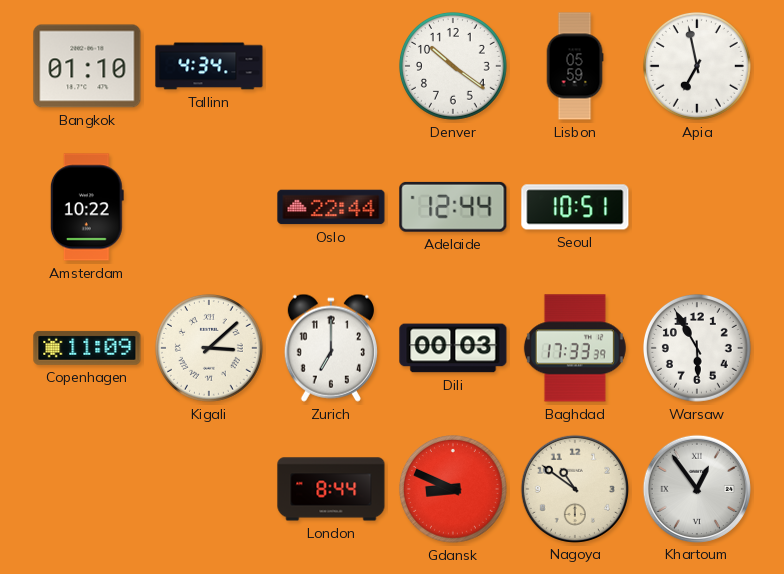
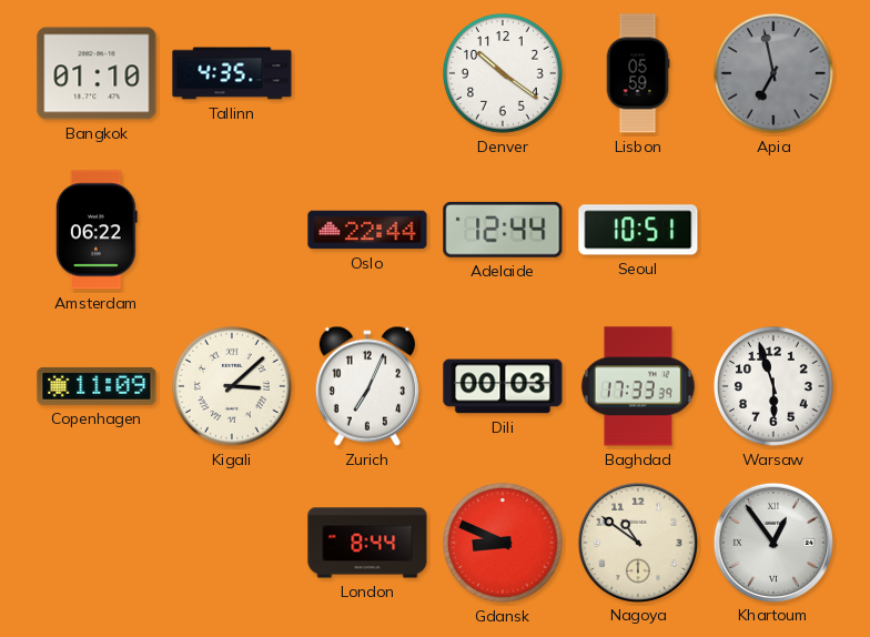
Tallinn: 4:34 -> 4:35 (232, 73)
Apia dial: white -> grey (775, 74)
Amsterdam: 10:22 -> 06:22 (97, 230)
Zurich: 7:00 -> 7:04 (367, 386)
Warsaw: 5:55 -> 5:57 (775, 387)
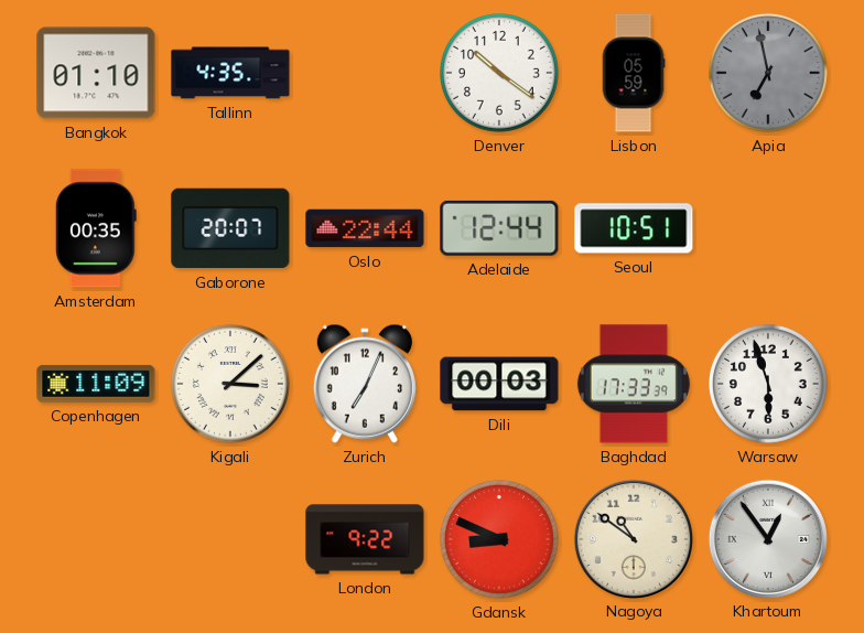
Amsterdam: 06:22 -> 00:35 (96, 228)
Gaborone: none -> 20:07 (230, 228)
London: 8:44 -> 9:22 (365, 539)
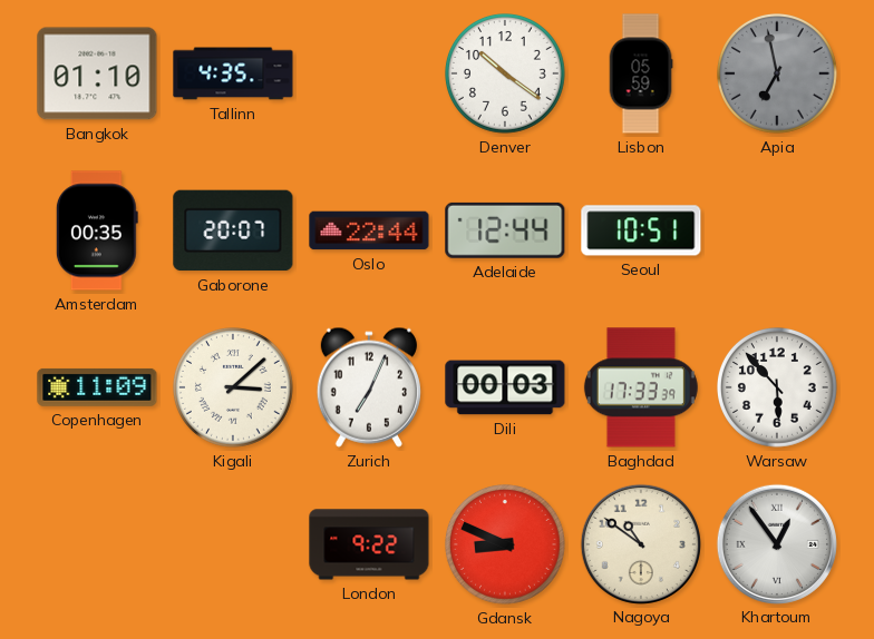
Warsaw: 5:57 -> 5:53 (778, 389)
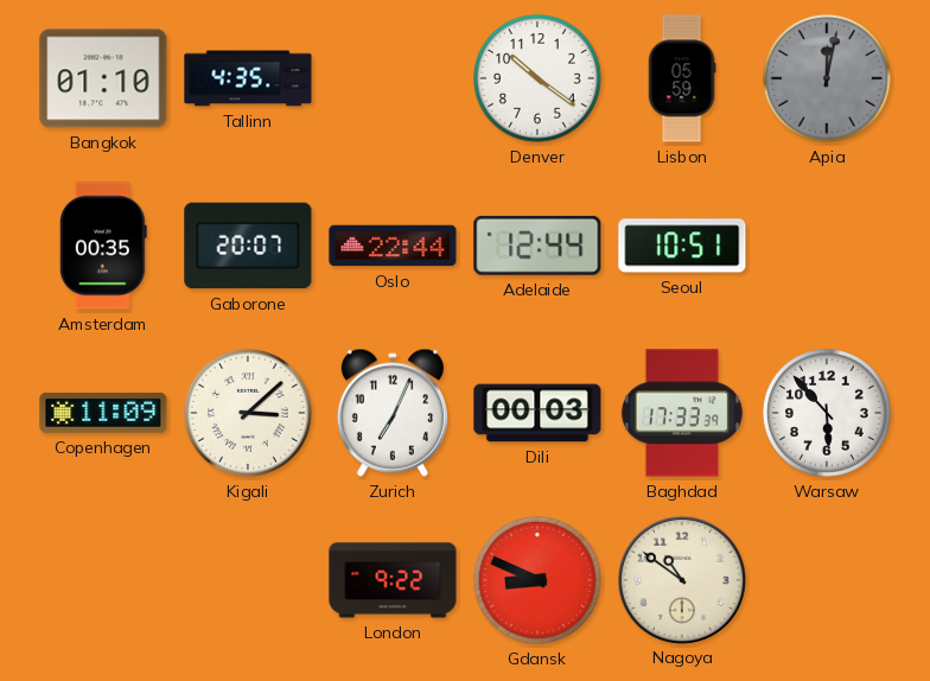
Apia: 6:58 -> 12:02 (828, 79)
Khartoum: 12:54 -> none (776, 543)
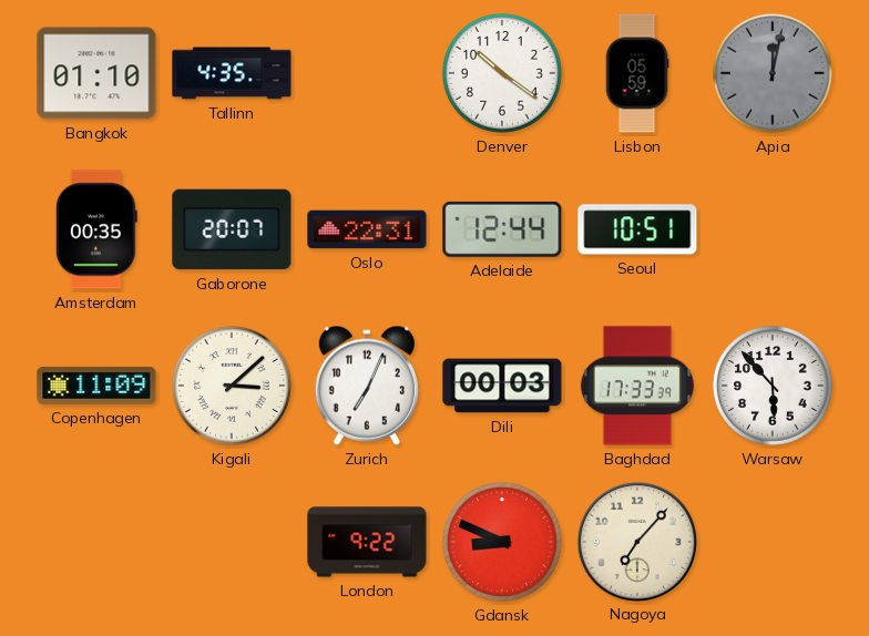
Oslo: 22:44 -> 22:31 (367, 229)
Nagoya: 10:51 -> 7:07 (636, 541)
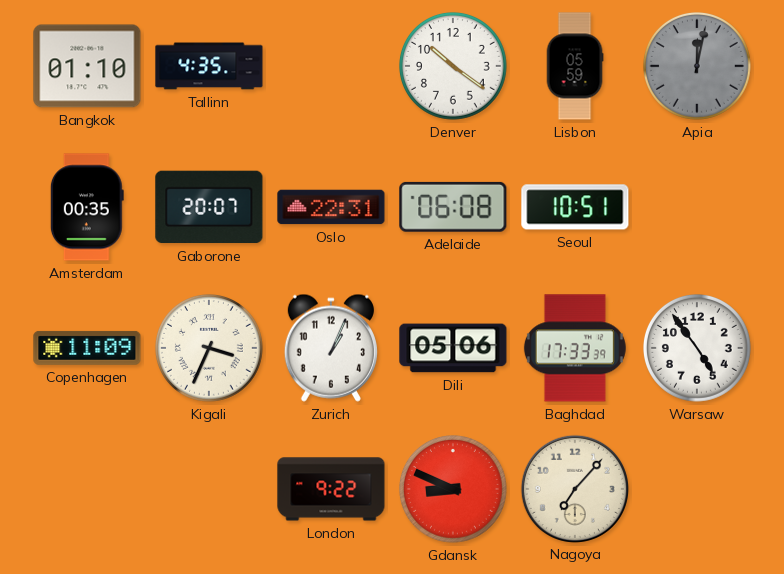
Adelaide: 12:44 -> 06:08 (453, 207)
Kigali: 3:08 -> 3:34 (210, 349)
Zurich: 7:04 -> 1:04 (331, 348)
Dili: 00:03 -> 05:06 (453, 348)
Warsaw: 5:53 -> 4:54 (698, 349)
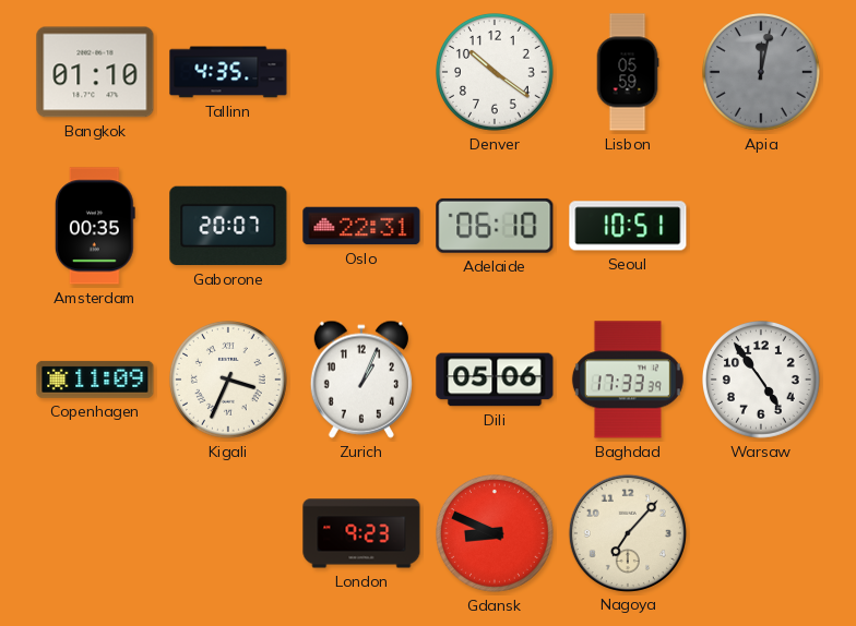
Adelaide: 06:08 -> 06:10 (495, 226)
London: 9:22 -> 9:23 (361, 533)
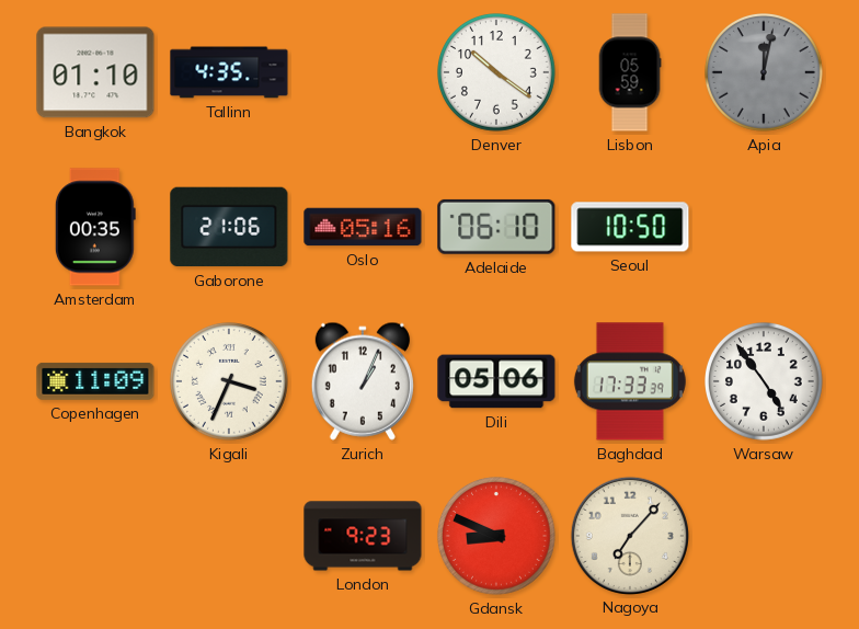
Gaborone: 20:07 -> 21:06 (229, 227)
Oslo: 22:31 -> 05:16 (363, 227)
Seoul: 10:51 -> 10:50 (630, 227)
